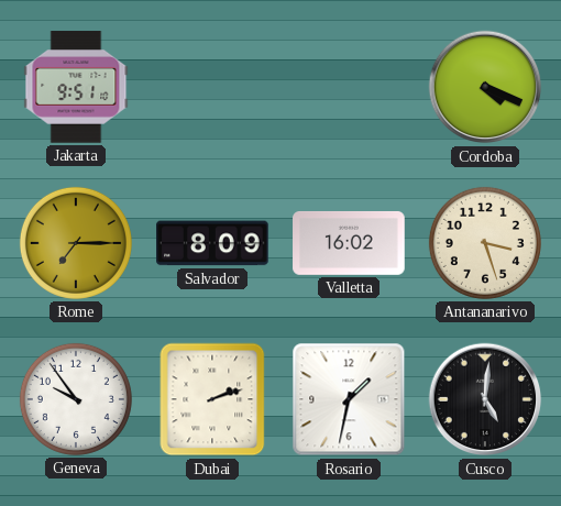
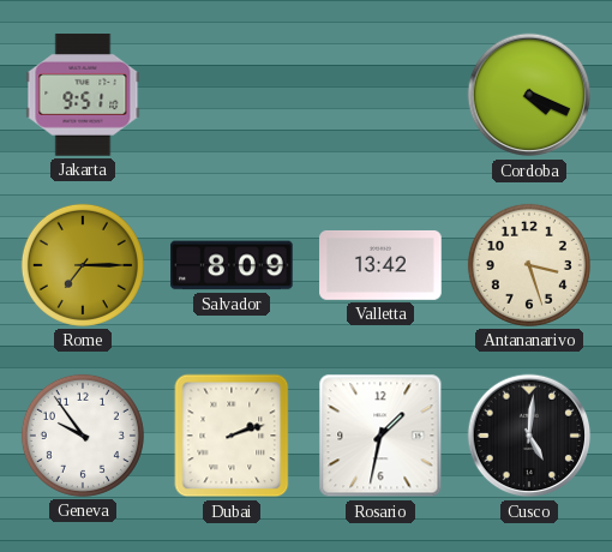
Valletta: 16:02 -> 13:42 (380, 265)
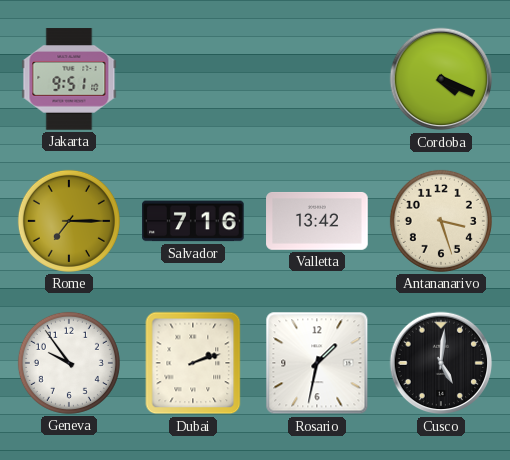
Salvador: 8:09 -> 7:16 (193, 221)
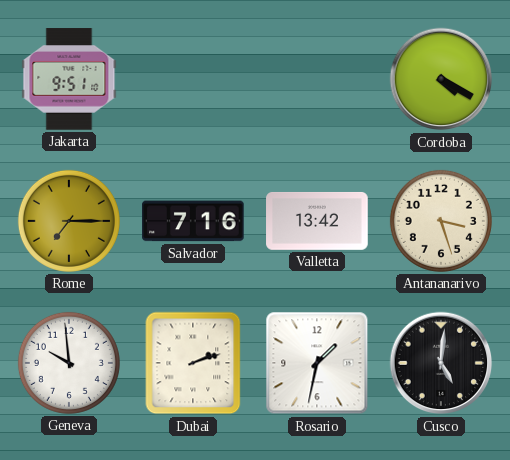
Cordoba: 4:19 -> 4:20 (441, 79)
Geneva: 9:54 -> 9:59 (69, 363)
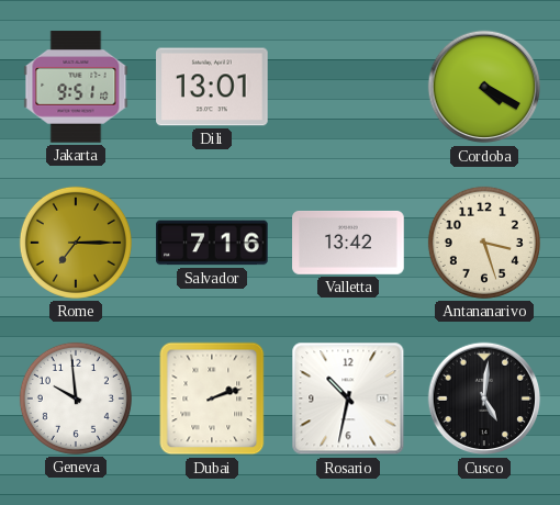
Dili: none -> 13:01 (212, 87)
Rosario: 1:32 -> 10:32 (348, 399)
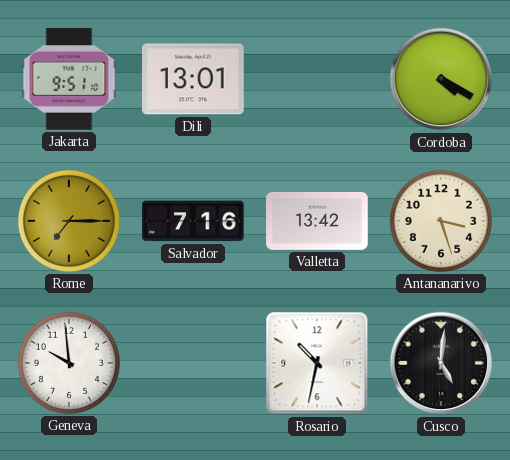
Dubai: 2:12 -> none (212, 399)
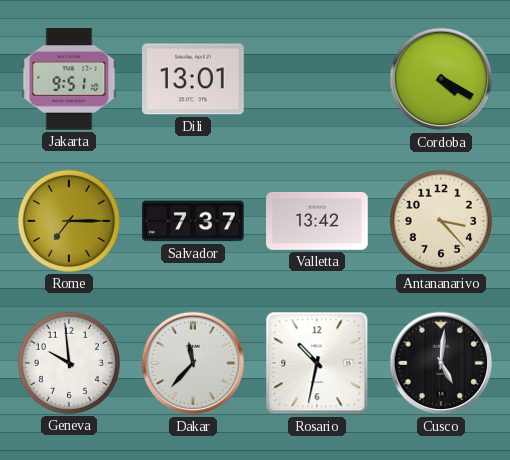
Salvador: 7:16 -> 7:37 (193, 221)
Antananarivo: 3:27 -> 3:23 (441, 221)
Dakar: none -> 11:37 (193, 363)
